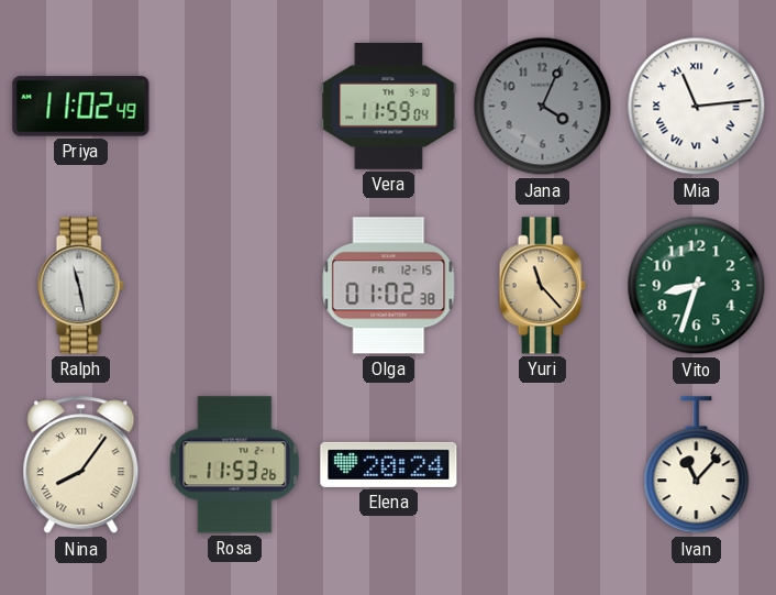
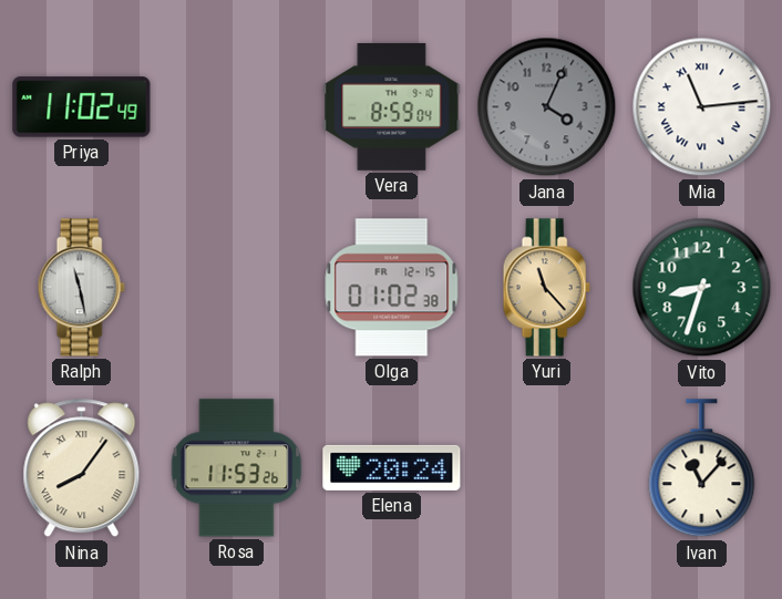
Vera: 11:59 -> 8:59 (392, 106)
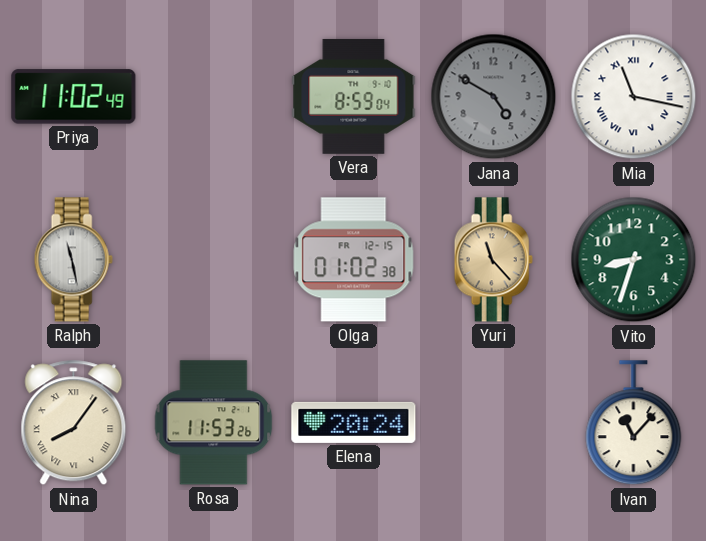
Jana: 4:04 -> 4:50 (494, 97)
Mia: 11:14 -> 11:17 (634, 97)
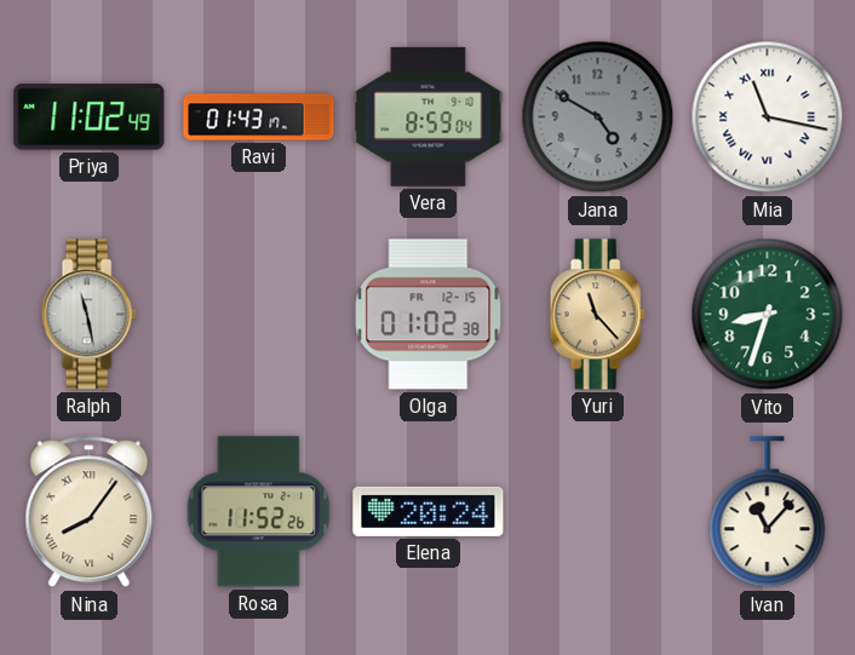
Ravi: none -> 01:43 (259, 117)
Rosa: 11:53 -> 11:52 (259, 512)
